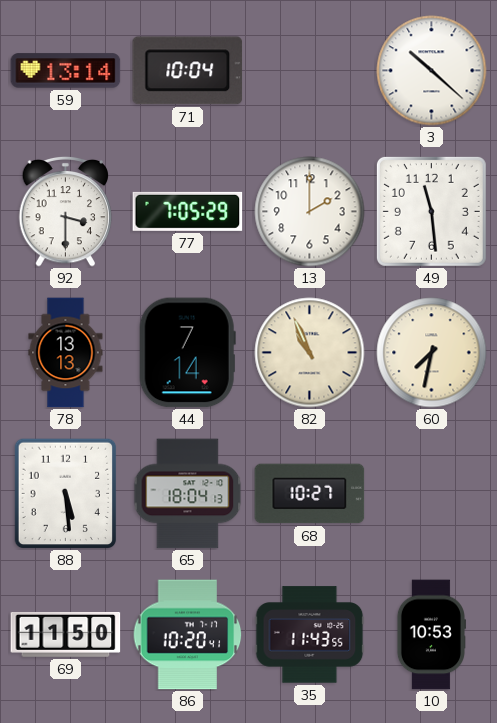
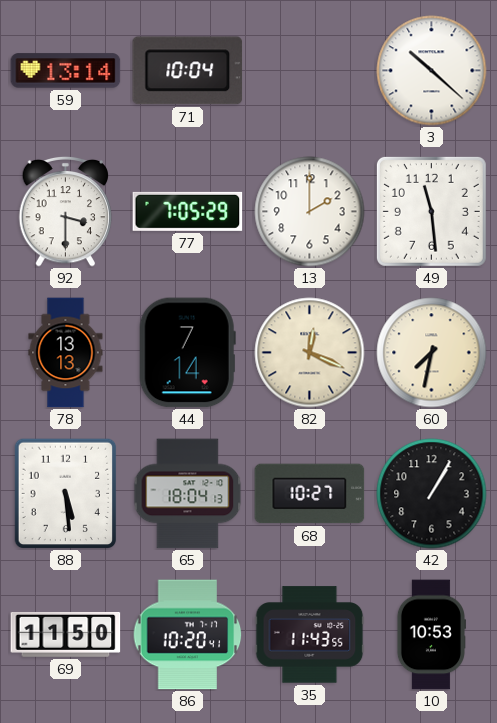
82: 10:56 -> 12:19 (310, 353)
42: none -> 1:05 (432, 494)
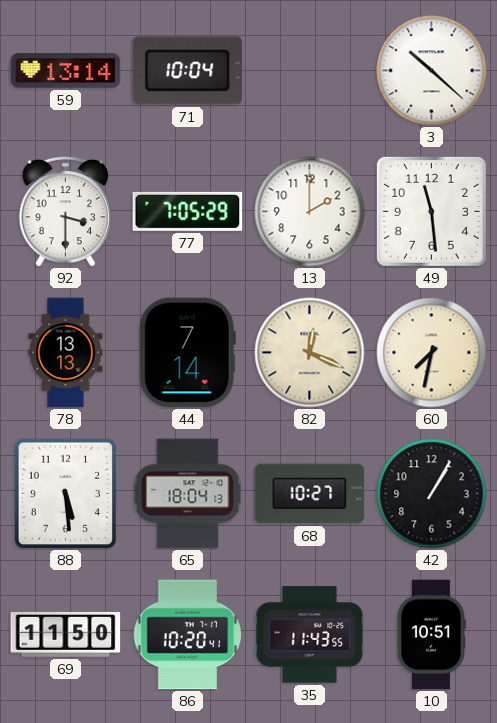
10: 10:53 -> 10:51 (431, 635)
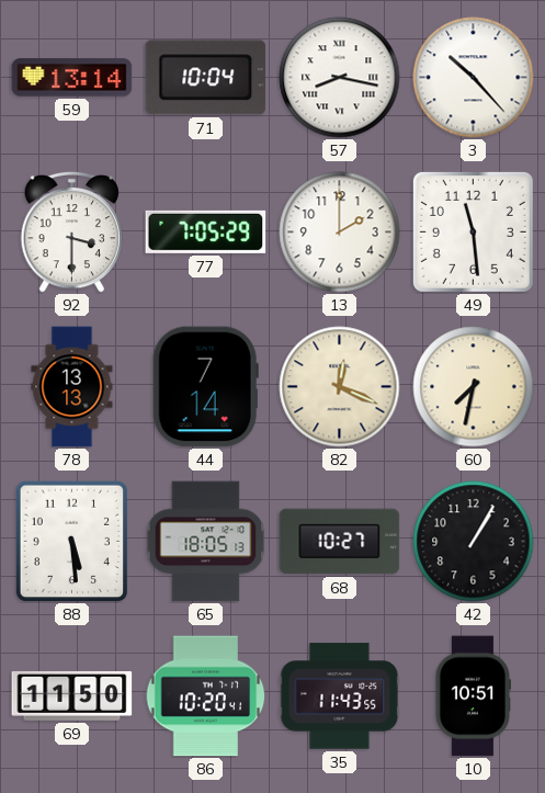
57: none -> 8:17 (340, 78)
3: 10:22 -> 10:23 (474, 78)
65: 18:04 -> 18:05 (206, 542)
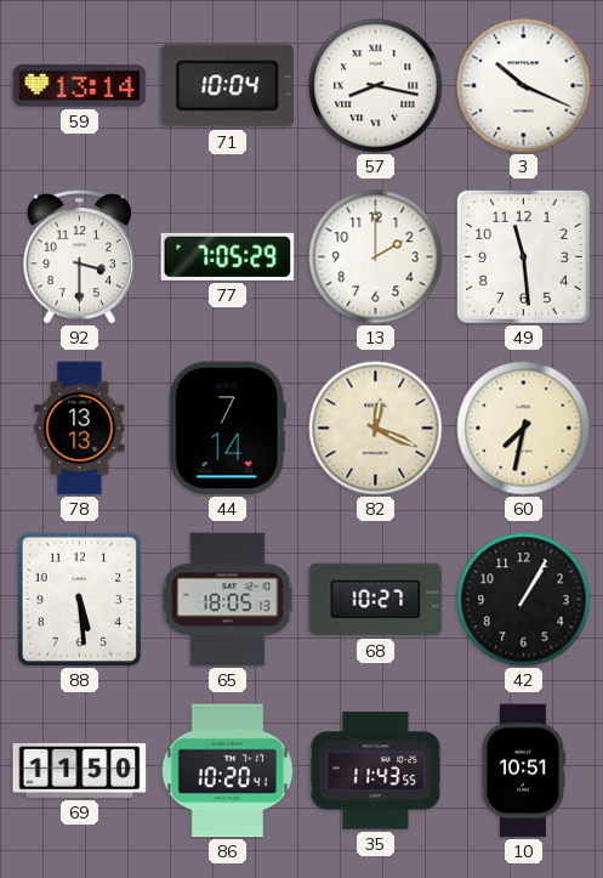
3: 10:23 -> 10:19 (524, 86)
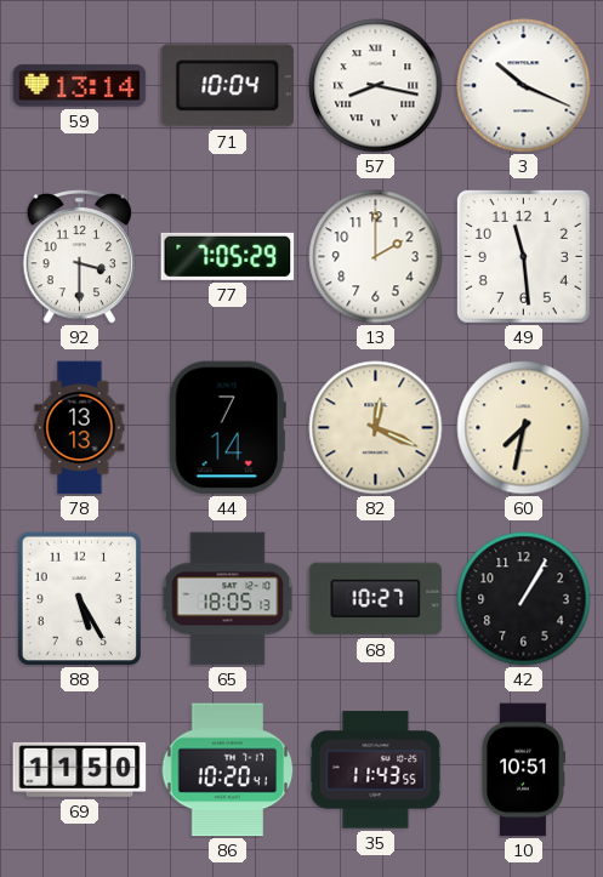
88: 5:29 -> 5:25 (80, 598)
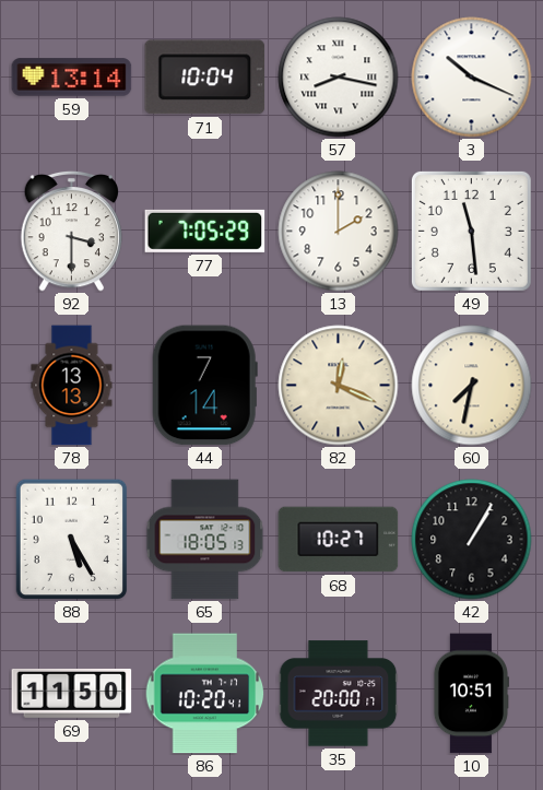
35: 11:43 -> 20:00 (339, 694)
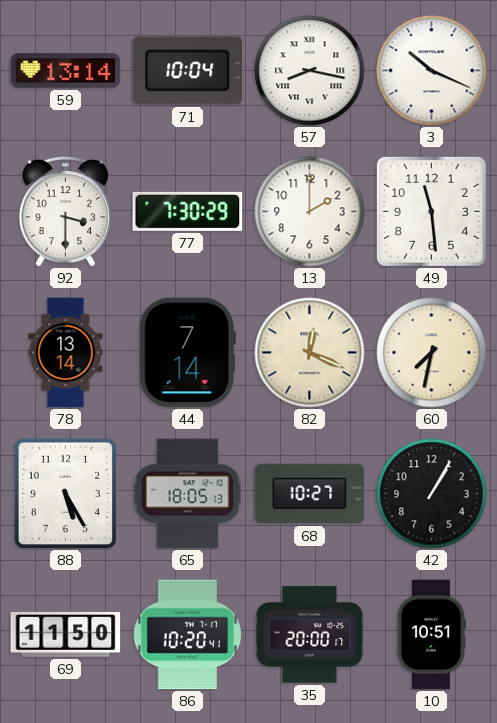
77: 7:05 -> 7:30 (188, 211)
78: 13:13 -> 13:14 (66, 353)
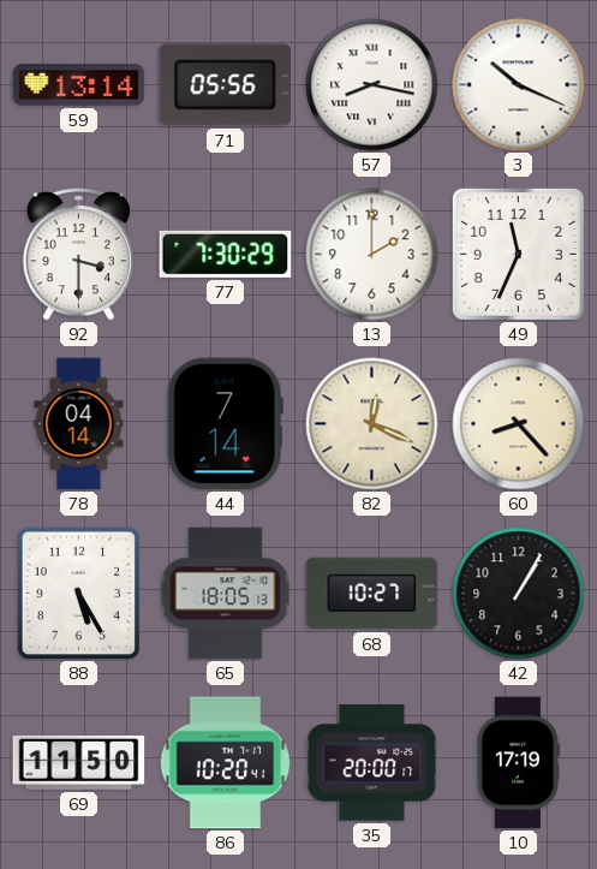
71: 10:04 -> 05:56 (226, 85)
49: 11:29 -> 11:34 (518, 254)
78: 13:14 -> 04:14 (79, 424)
60: 7:32 -> 8:23 (519, 424)
10: 10:51 -> 17:19 (518, 763)
